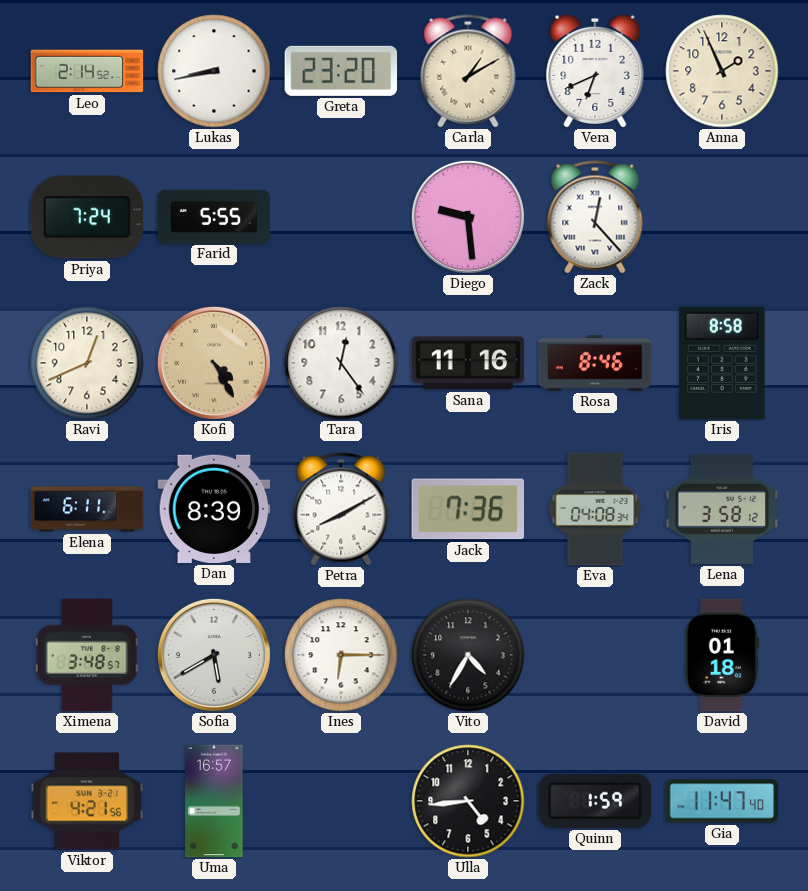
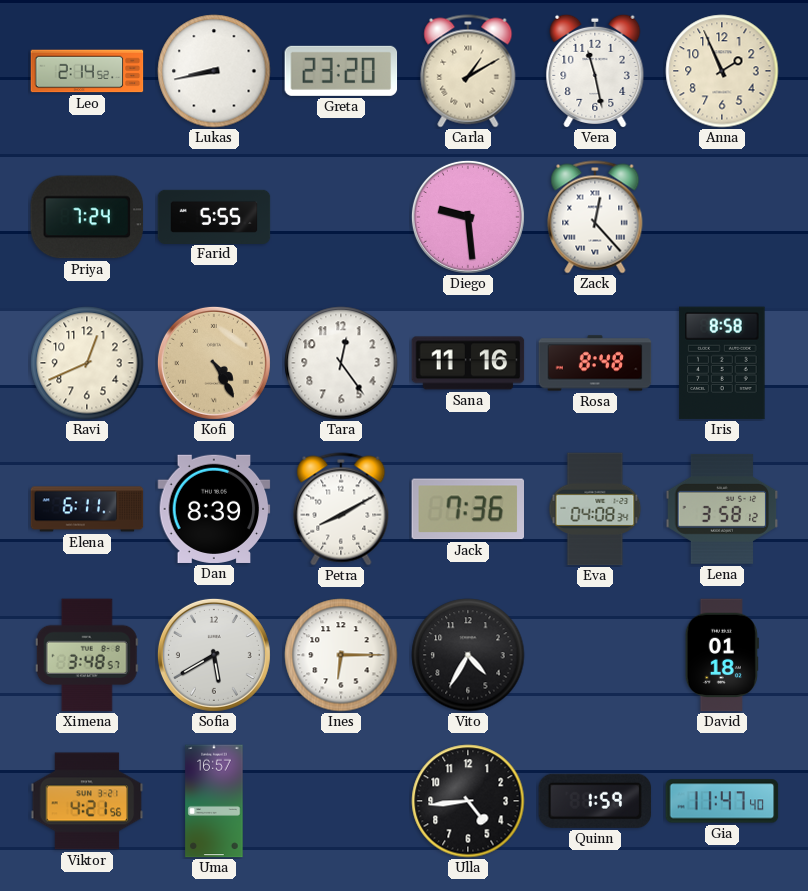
Vera: 6:41 -> 11:28 (595, 70)
Rosa: 8:46 -> 8:48 (595, 363)
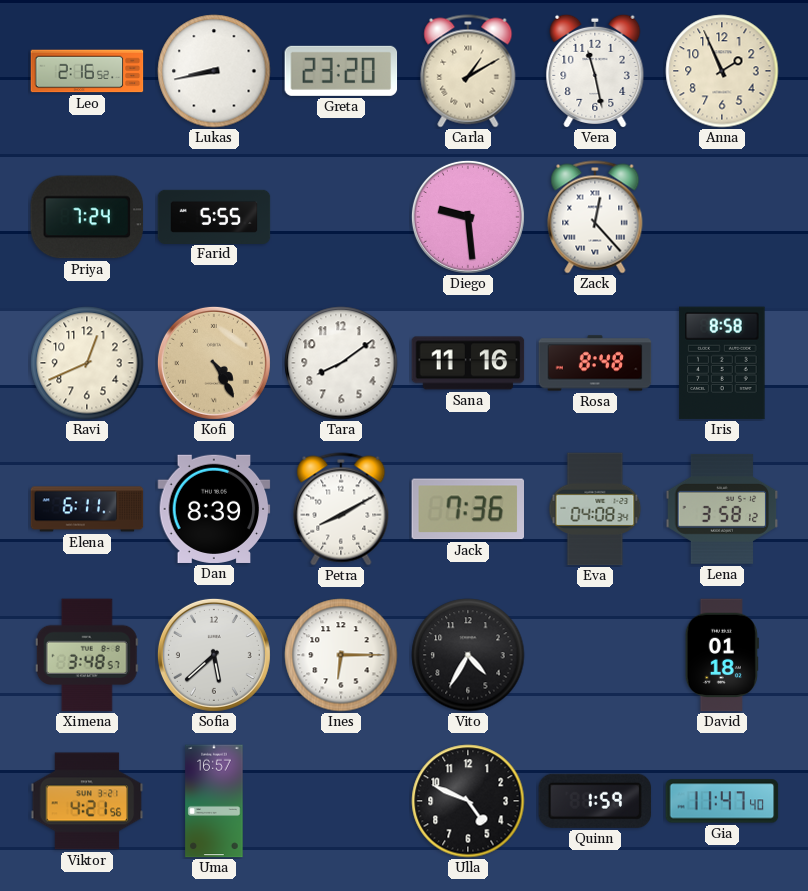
Leo: 2:14 -> 2:16 (87, 71)
Tara: 12:24 -> 8:09 (341, 363)
Sofia: 5:40 -> 5:38 (214, 655)
Ulla: 4:44 -> 4:49 (468, 801)
